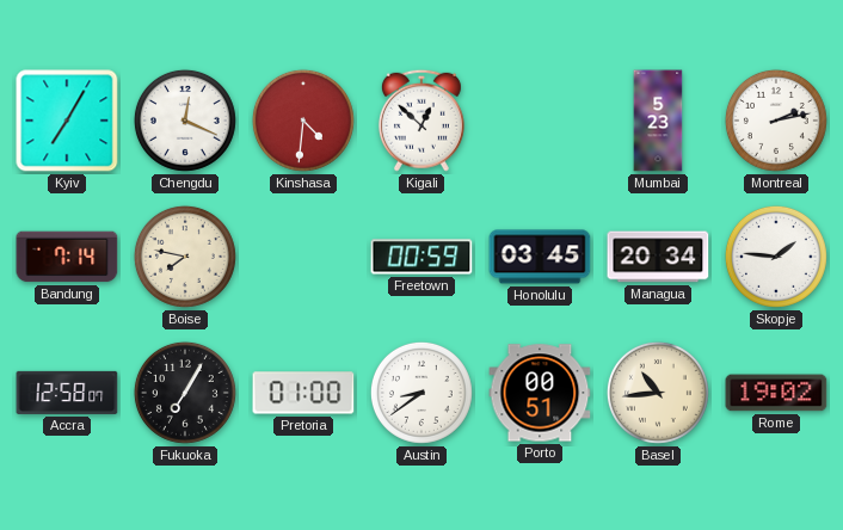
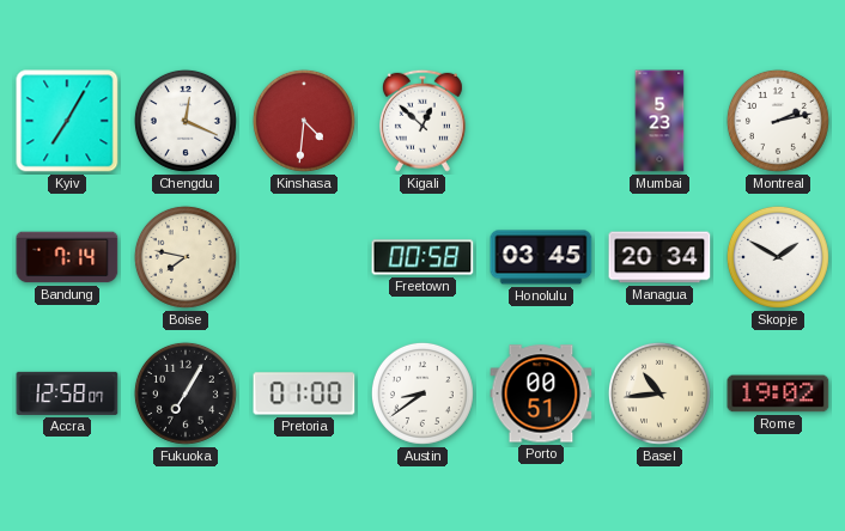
Freetown: 00:59 -> 00:58 (423, 257)
Skopje: 1:46 -> 1:50 (778, 257)
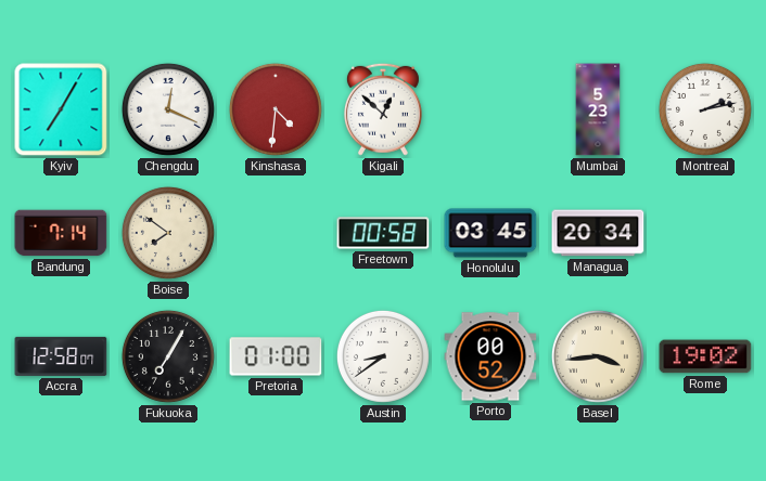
Boise: 7:47 -> 7:51 (168, 233)
Skopje: 1:50 -> none (778, 257)
Porto: 00:51 -> 00:52 (490, 356)
Basel: 10:44 -> 3:44 (598, 356)
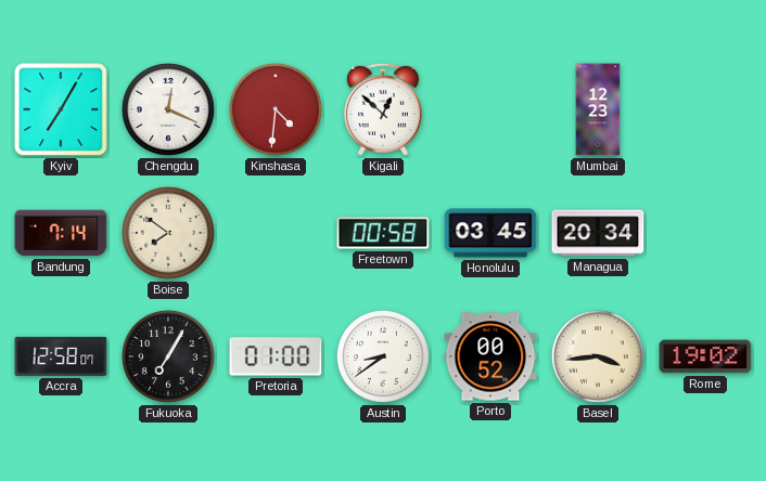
Mumbai: 5:23 -> 12:23 (598, 109)
Montreal: 2:13 -> none (705, 109)
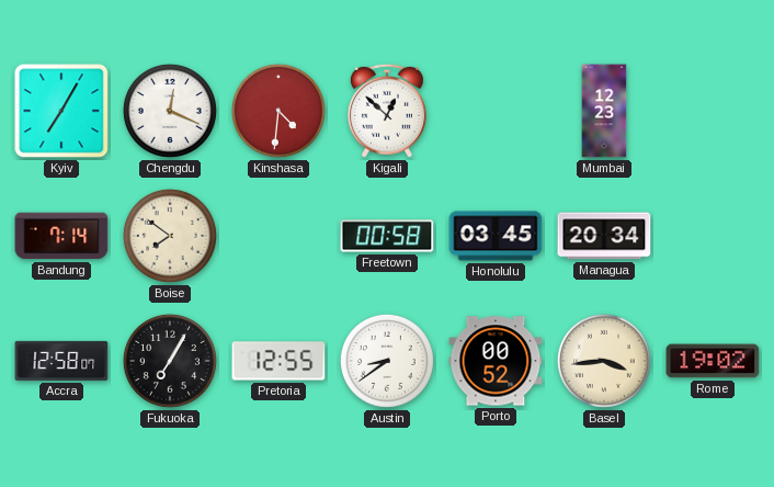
Pretoria: 01:00 -> 12:55 (278, 361)
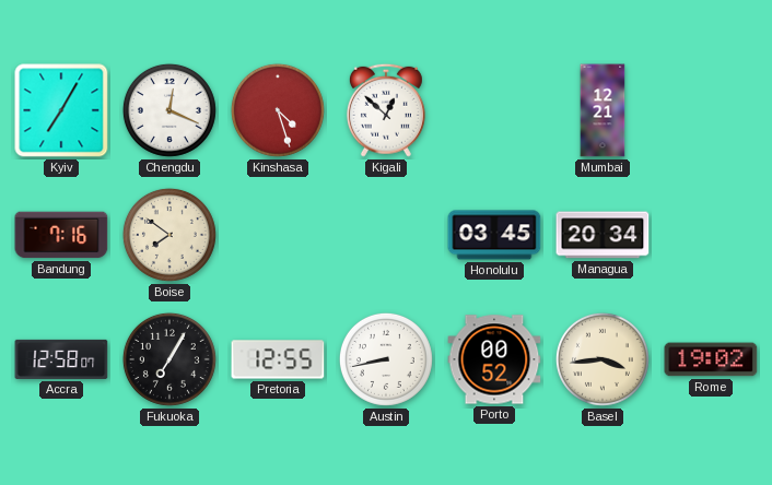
Kinshasa: 4:31 -> 4:27 (278, 110)
Mumbai: 12:23 -> 12:21 (603, 110)
Bandung: 7:14 -> 7:16 (61, 235)
Freetown: 00:58 -> none (387, 236)
Austin: 8:39 -> 8:43 (386, 359)
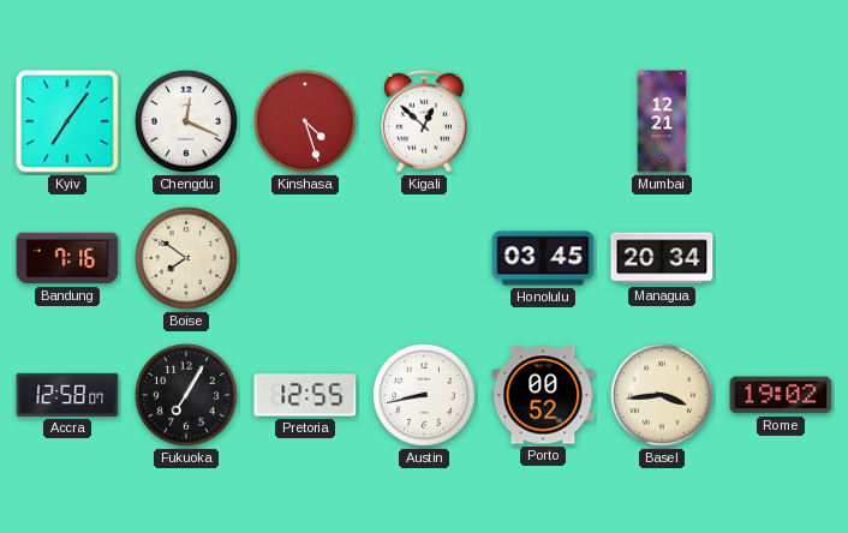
Kyiv: 7:05 -> 7:06 (67, 121)
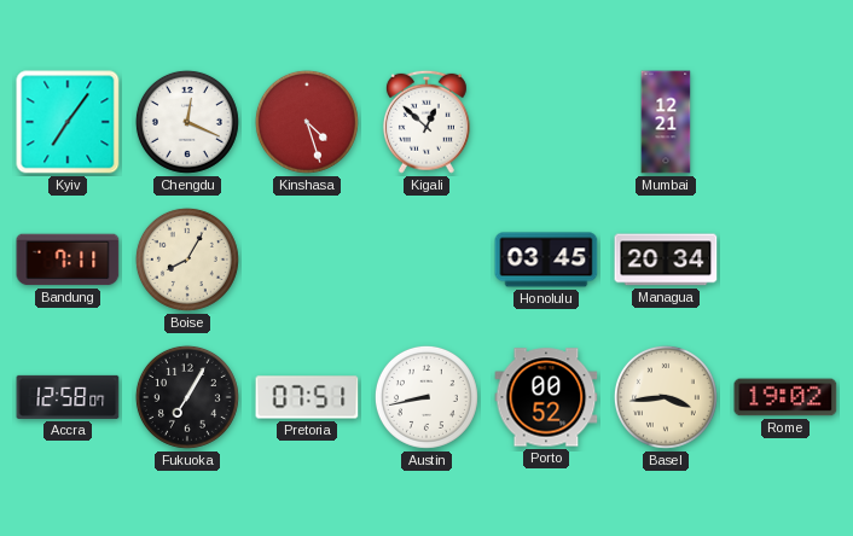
Bandung: 7:16 -> 7:11 (68, 260)
Boise: 7:51 -> 8:05 (187, 260)
Pretoria: 12:55 -> 07:51 (307, 397)
